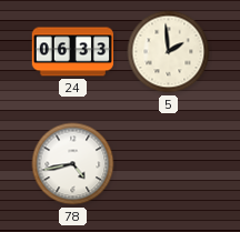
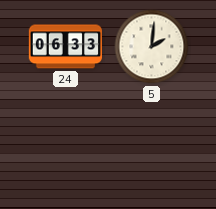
5: 1:59 -> 2:01 (152, 47)
78: 4:43 -> none (73, 164)
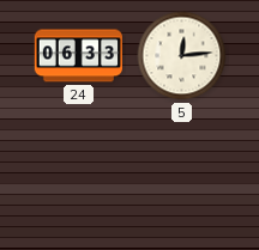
5: 2:01 -> 12:14 (182, 56)
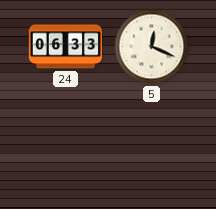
5: 12:14 -> 12:19 (152, 47)
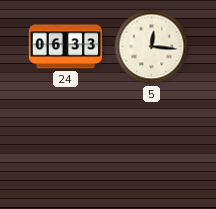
5: 12:19 -> 12:16 (152, 47)
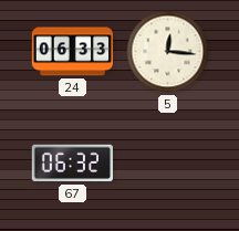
67: none -> 06:32 (72, 164)
